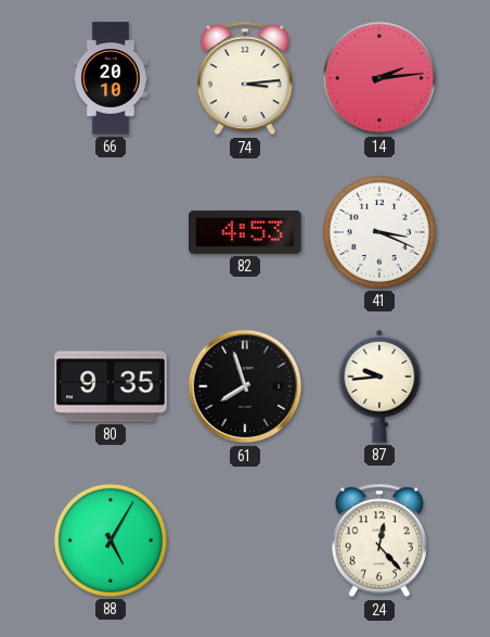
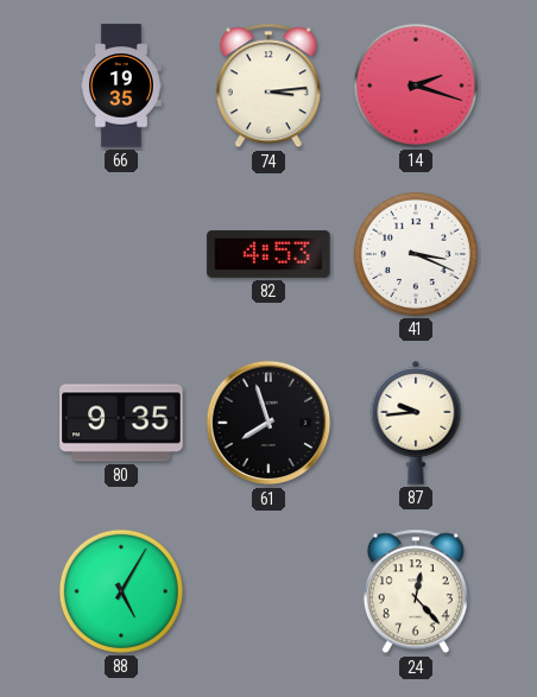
66: 20:10 -> 19:35 (121, 85)
14: 2:14 -> 2:18 (416, 85)
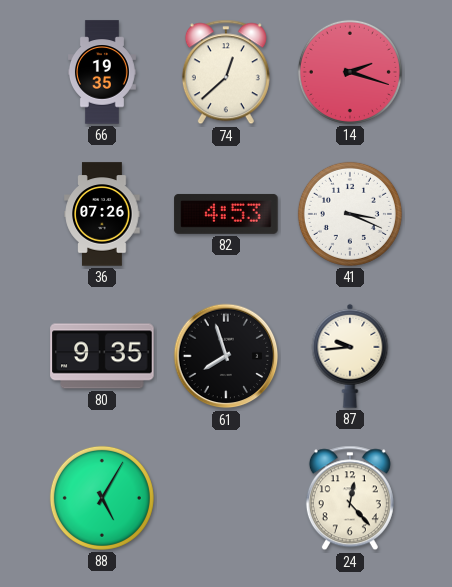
74: 3:14 -> 12:38 (226, 72)
36: none -> 07:26 (102, 214)
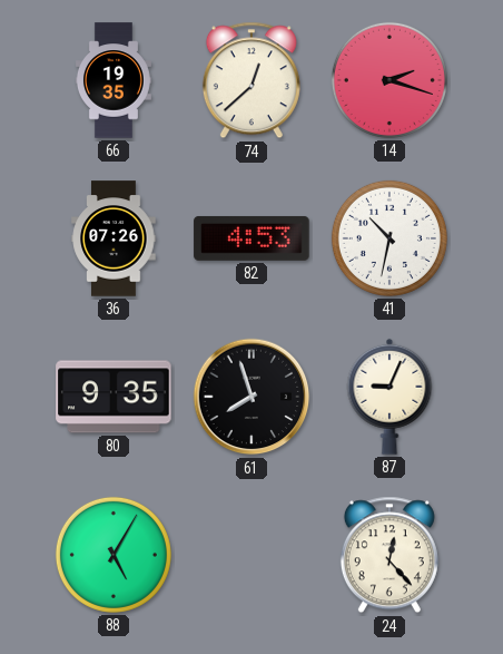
41: 3:19 -> 10:32 (389, 238)
87: 9:44 -> 9:04 (389, 397)
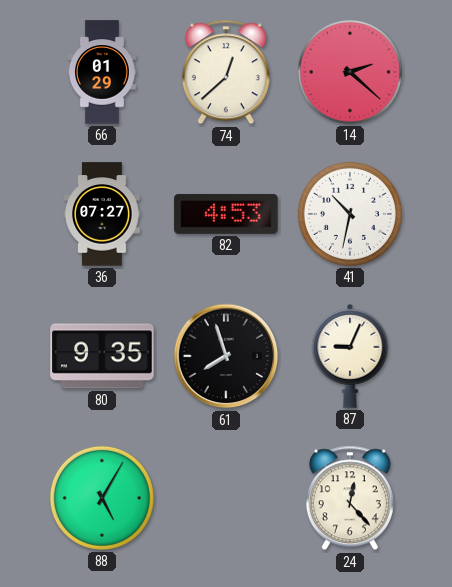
66: 19:35 -> 01:29 (102, 72)
14: 2:18 -> 2:22 (350, 72)
36: 07:26 -> 07:27 (102, 214)
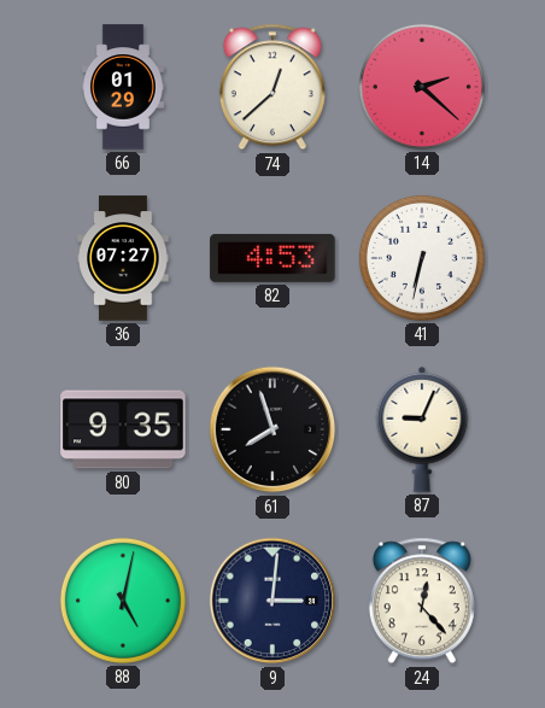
41: 10:32 -> 6:32 (422, 258)
88: 5:05 -> 5:02 (123, 601)
9: none -> 3:01 (272, 601)
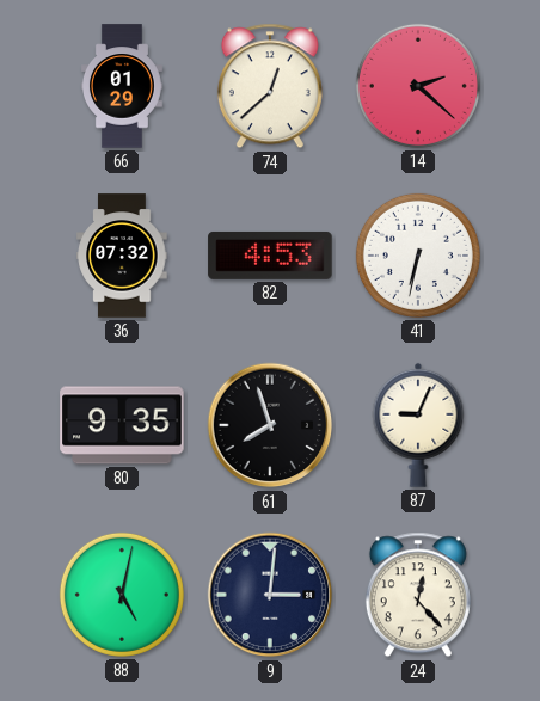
36: 07:27 -> 07:32 (122, 256)
